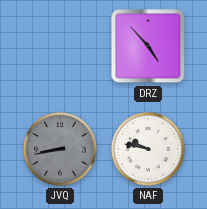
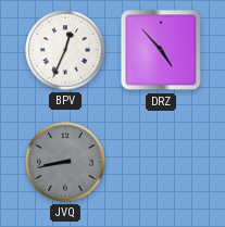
BPV: none -> 12:34 (65, 50)
NAF: 9:47 -> none (148, 149)
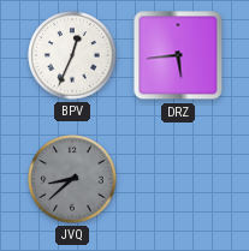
DRZ: 4:53 -> 5:44 (178, 55)
JVQ: 8:43 -> 8:38 (72, 179)
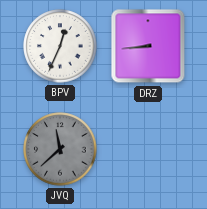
DRZ: 5:44 -> 8:44 (148, 46)
JVQ: 8:38 -> 11:38 (60, 149)
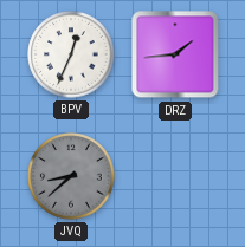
DRZ: 8:44 -> 1:44 (175, 54)
JVQ: 11:38 -> 8:38 (71, 176)
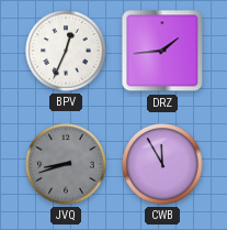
JVQ: 8:38 -> 8:42 (66, 164)
CWB: none -> 11:55 (162, 164)
